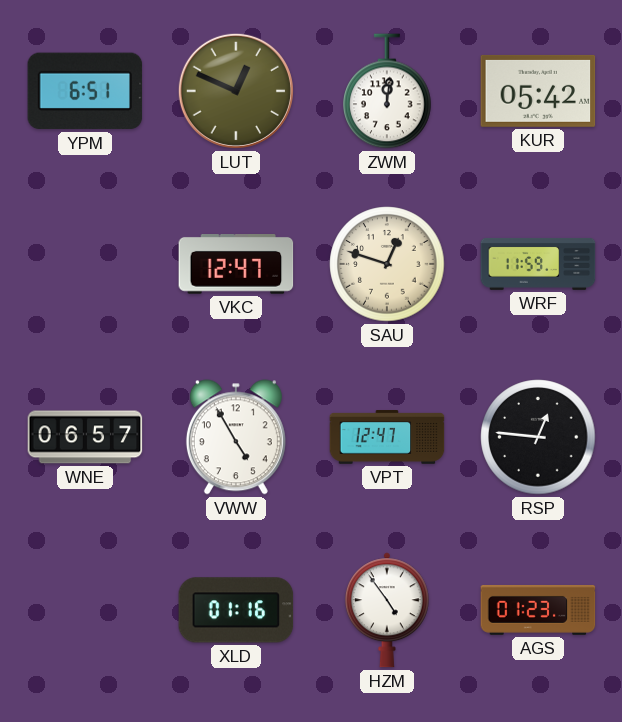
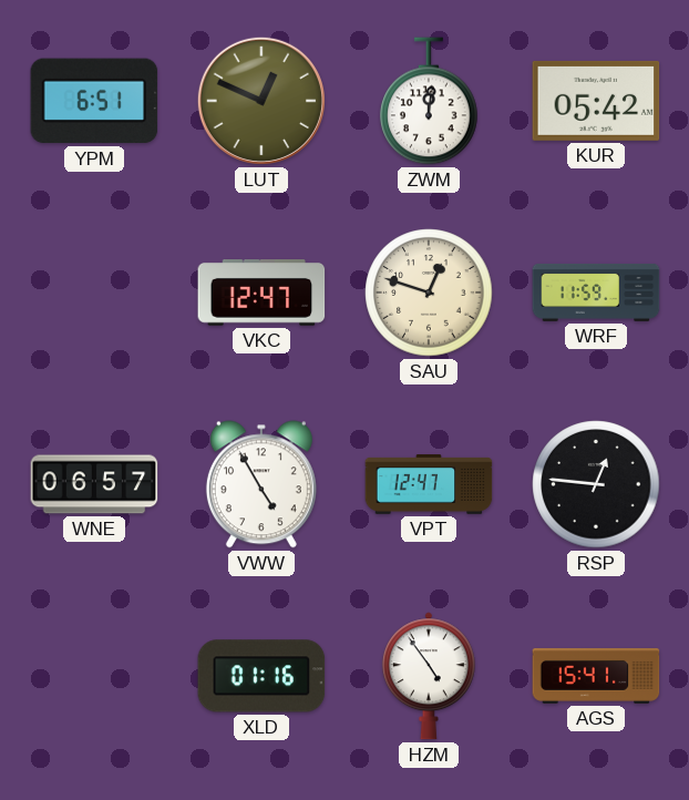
AGS: 01:23 -> 15:41 (596, 676)
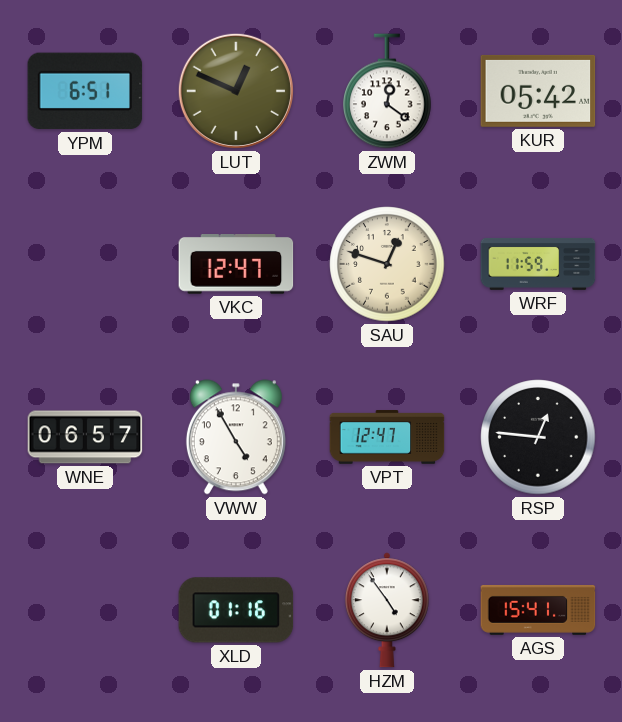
ZWM: 12:01 -> 12:21 (387, 91)
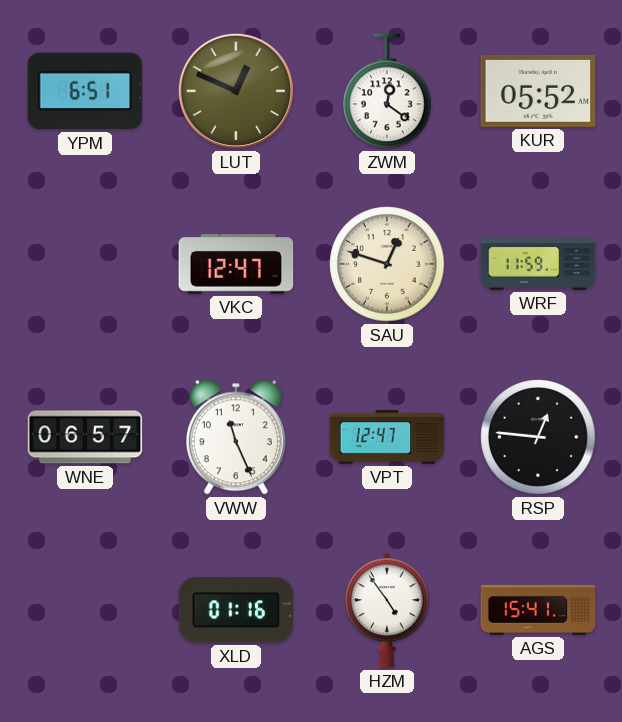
KUR: 05:42 -> 05:52 (538, 91)
VWW: 4:55 -> 11:26 (236, 437)
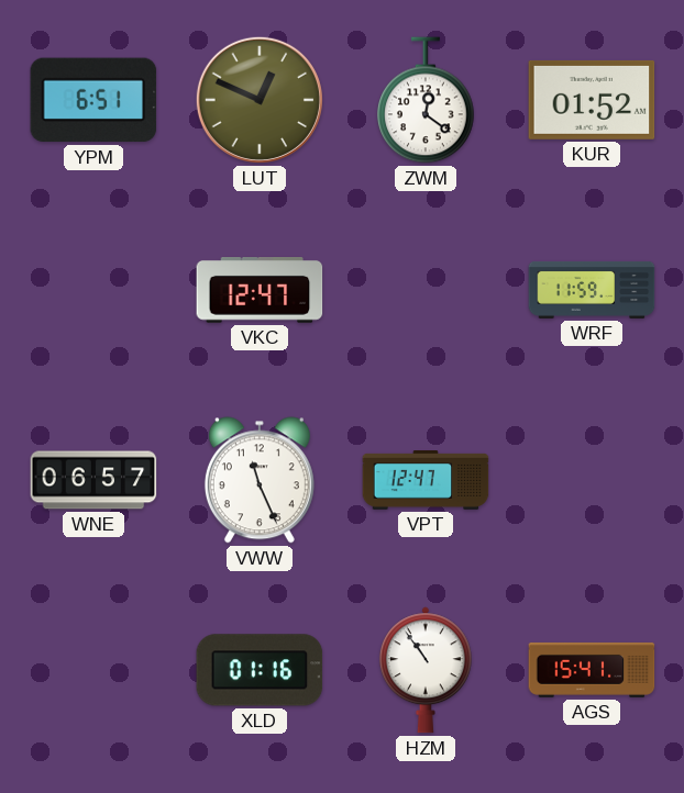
KUR: 05:52 -> 01:52 (592, 100)
SAU: 12:48 -> none (387, 264)
RSP: 12:46 -> none (538, 437)
HZM: 4:54 -> 10:54 (426, 670)
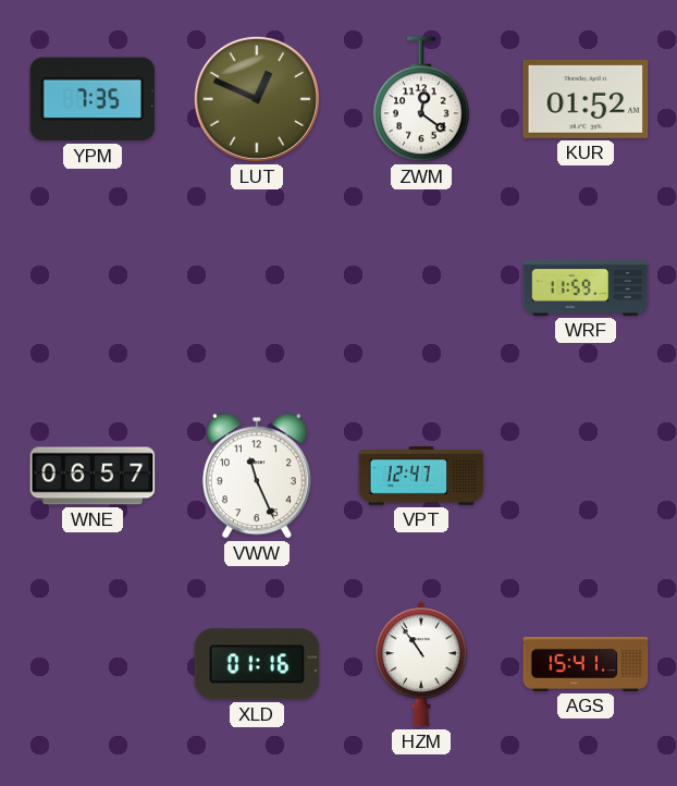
YPM: 6:51 -> 7:35 (93, 99)
VKC: 12:47 -> none (260, 291)
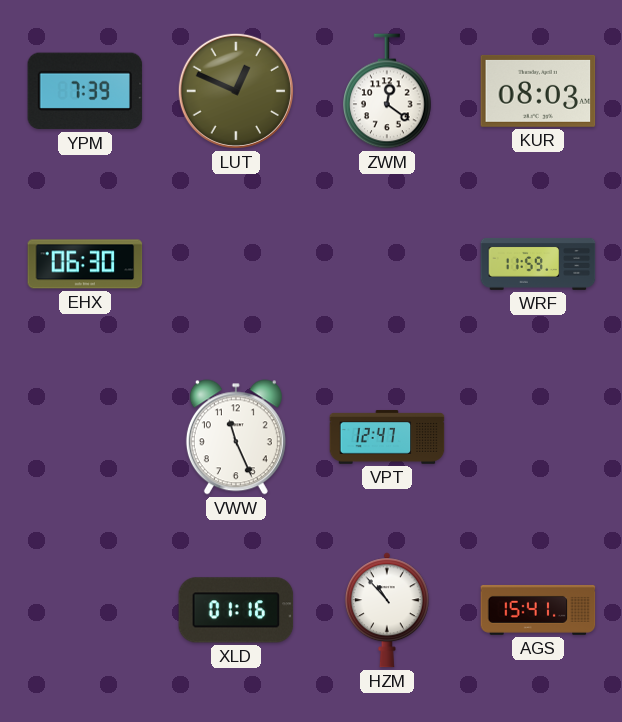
YPM: 7:35 -> 7:39 (85, 91)
KUR: 01:52 -> 08:03 (538, 91)
EHX: none -> 06:30 (85, 264)
WNE: 06:57 -> none (93, 476)
HZM: 10:54 -> 10:53 (387, 610)
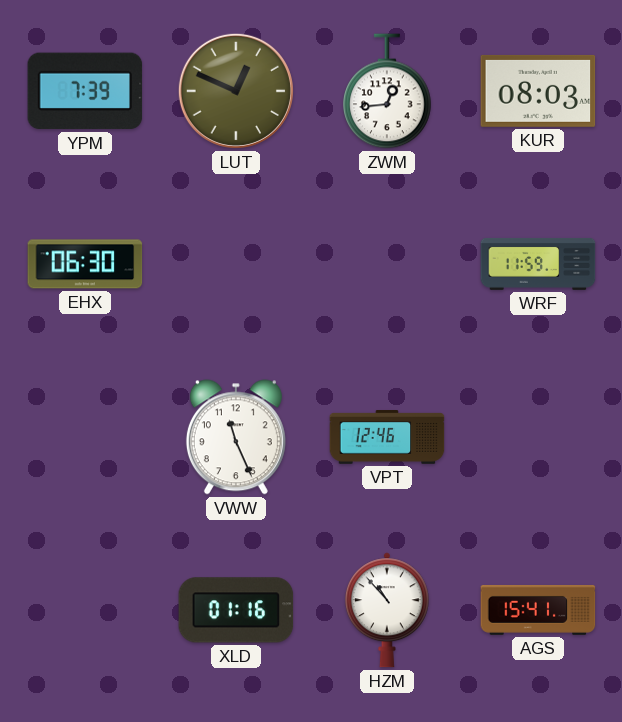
ZWM: 12:21 -> 12:44 (387, 91)
VPT: 12:47 -> 12:46 (387, 437)
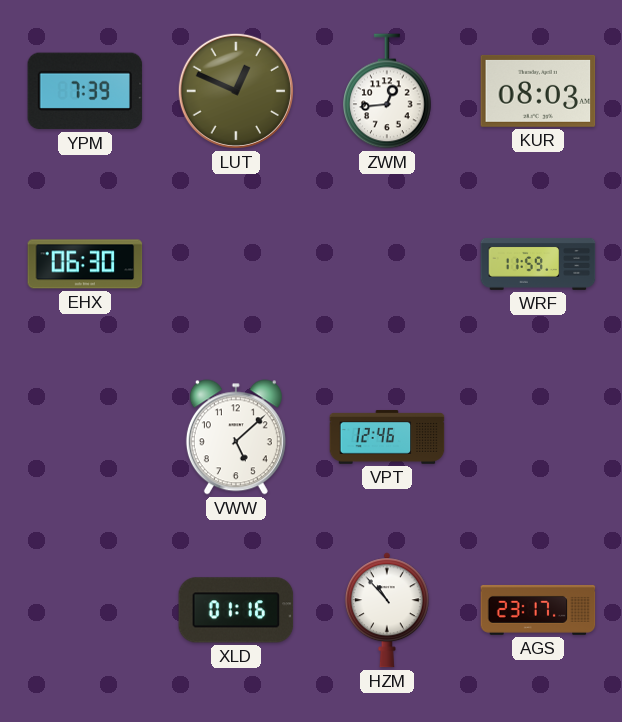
VWW: 11:26 -> 5:08 (236, 437)
AGS: 15:41 -> 23:17 (538, 610)
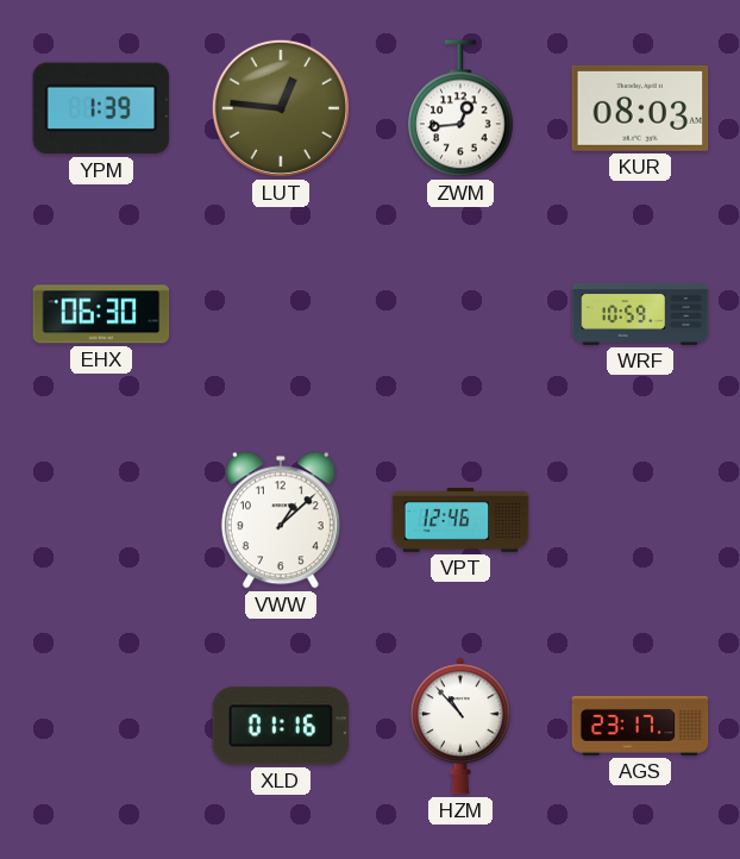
YPM: 7:39 -> 1:39 (101, 108)
LUT: 12:49 -> 12:46 (281, 108)
WRF: 11:59 -> 10:59 (640, 314)
VWW: 5:08 -> 1:08 (281, 520)
